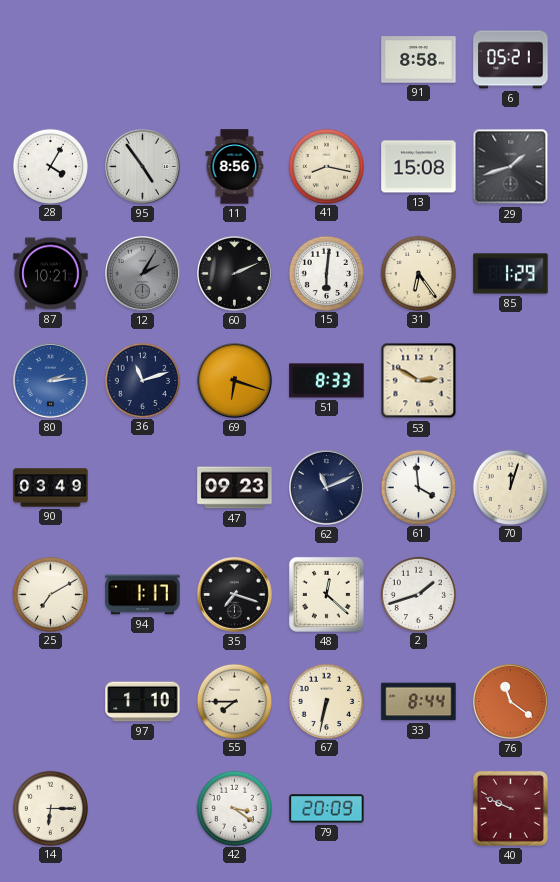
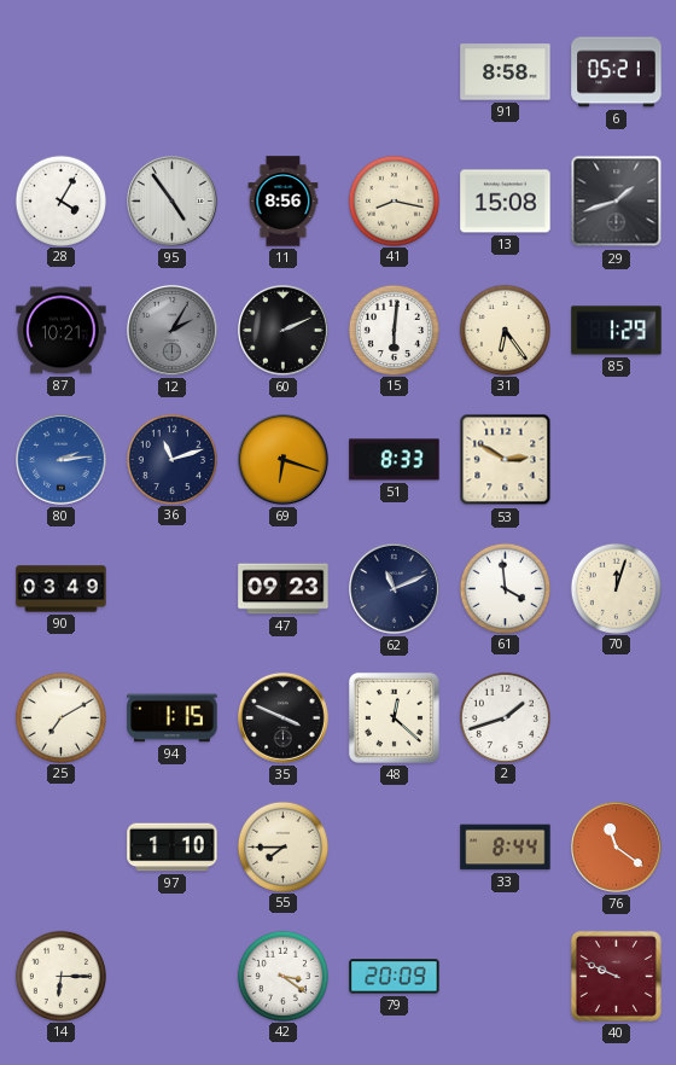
94: 1:17 -> 1:15 (173, 718)
35: 7:18 -> 3:49 (284, 718)
67: 6:32 -> none (326, 701)
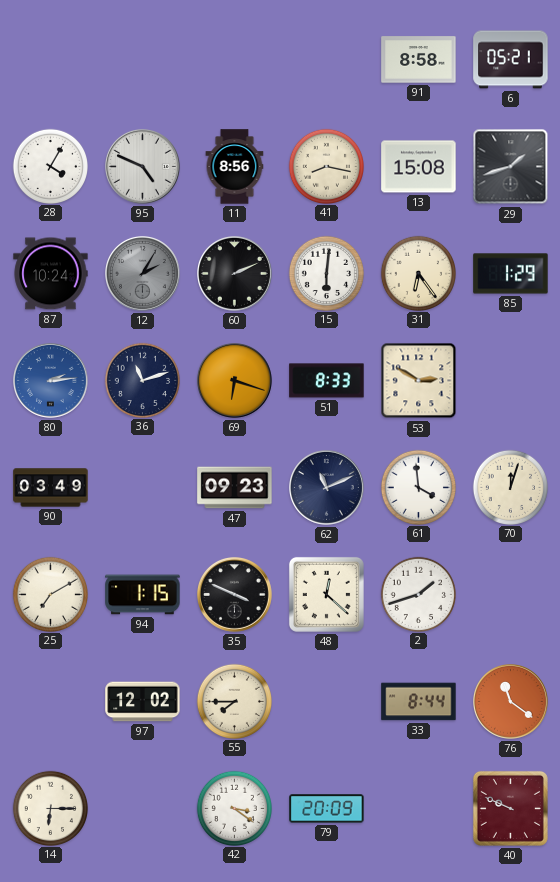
95: 4:54 -> 4:49 (143, 167)
87: 10:21 -> 10:24 (51, 274)
97: 1:10 -> 12:02 (143, 702)
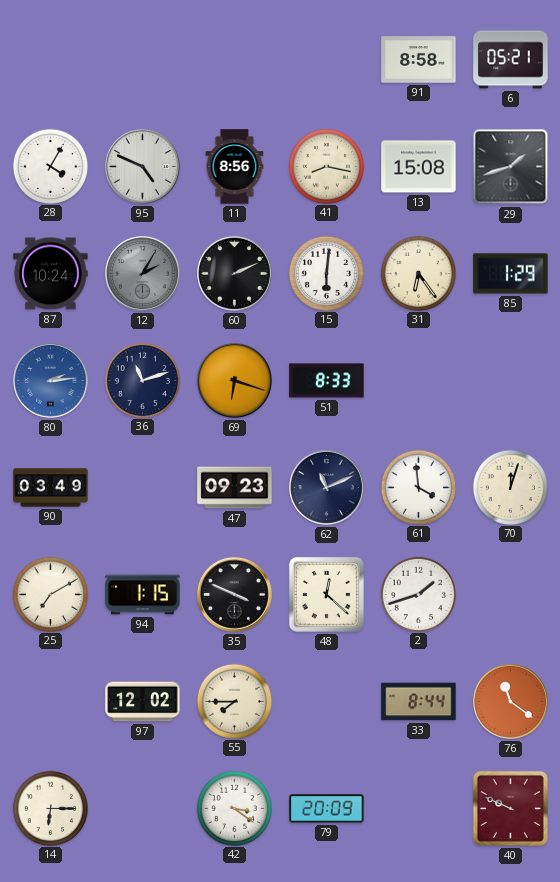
53: 2:50 -> none (419, 381)
